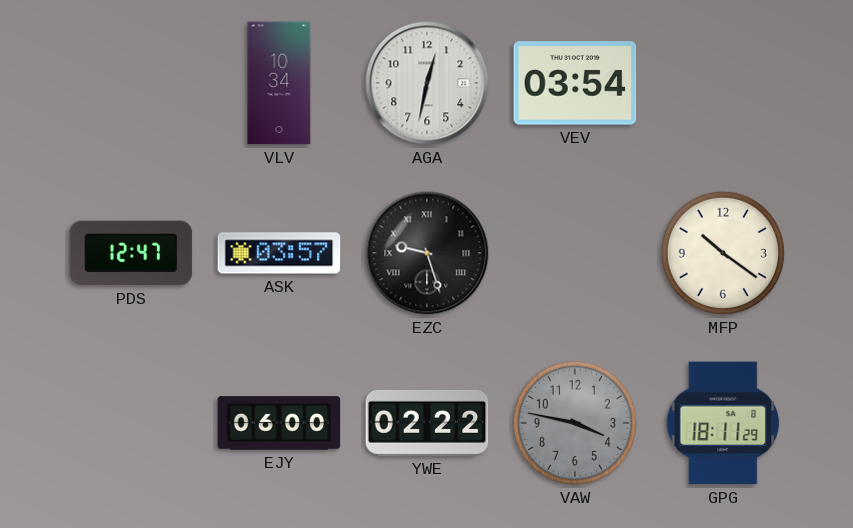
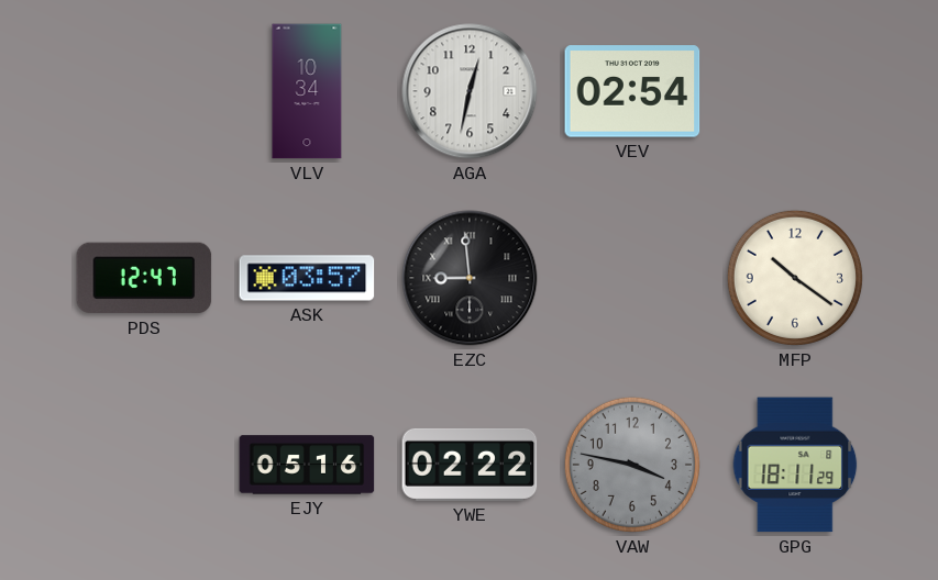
VEV: 03:54 -> 02:54 (632, 91)
EZC: 9:27 -> 8:59 (470, 278)
EJY: 06:00 -> 05:16 (307, 465)
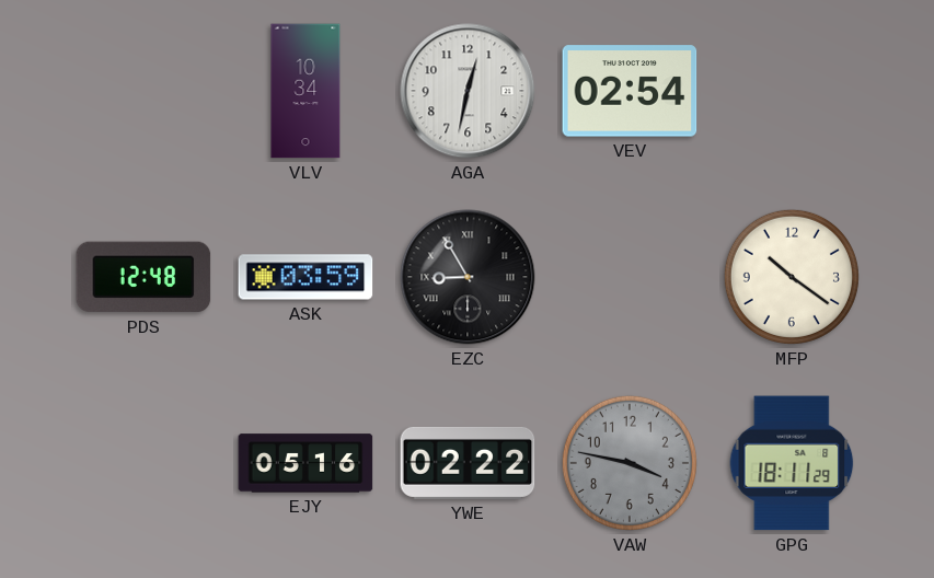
PDS: 12:47 -> 12:48 (143, 277)
ASK: 03:57 -> 03:59 (305, 277)
EZC: 8:59 -> 8:55 (468, 277)
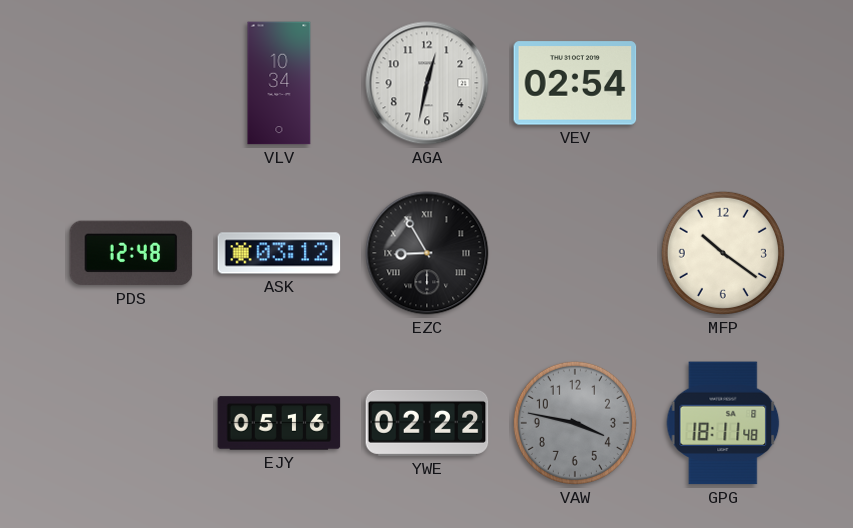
ASK: 03:59 -> 03:12 (279, 253)
GPG: 18:11:29 -> 18:11:48 (723, 423)
